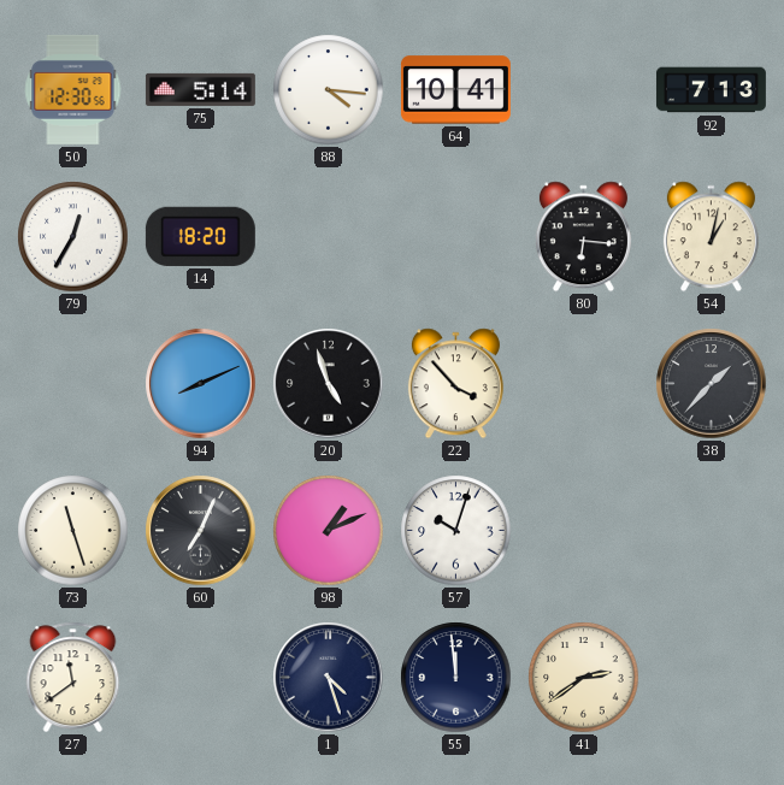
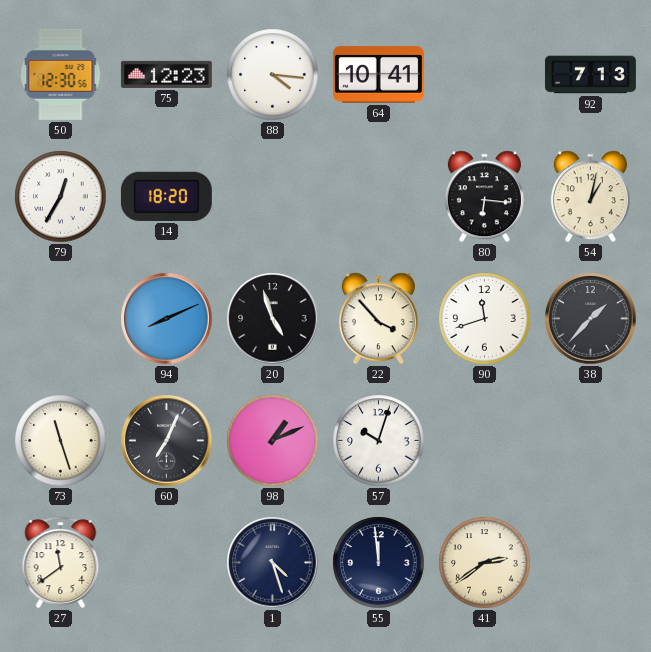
75: 5:14 -> 12:23 (166, 74)
90: none -> 11:42 (485, 319)
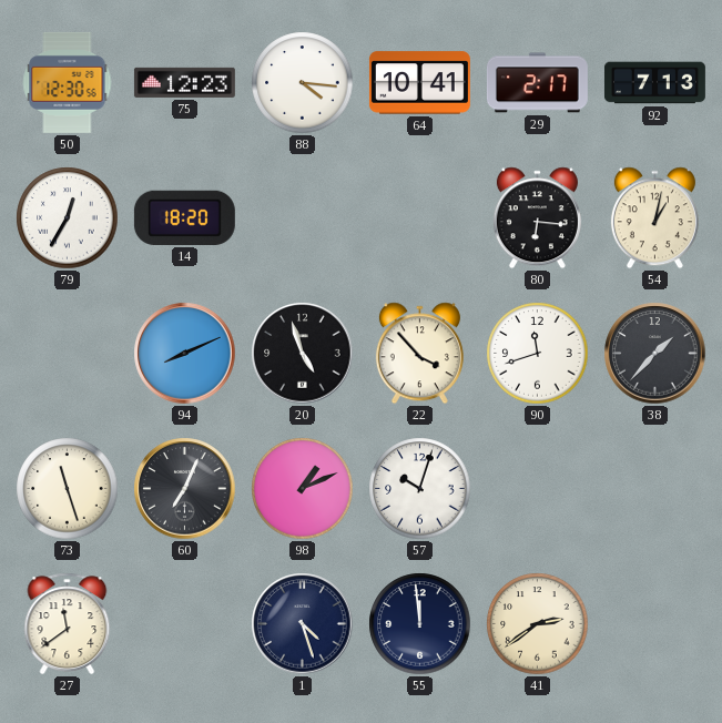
29: none -> 2:17 (537, 83)
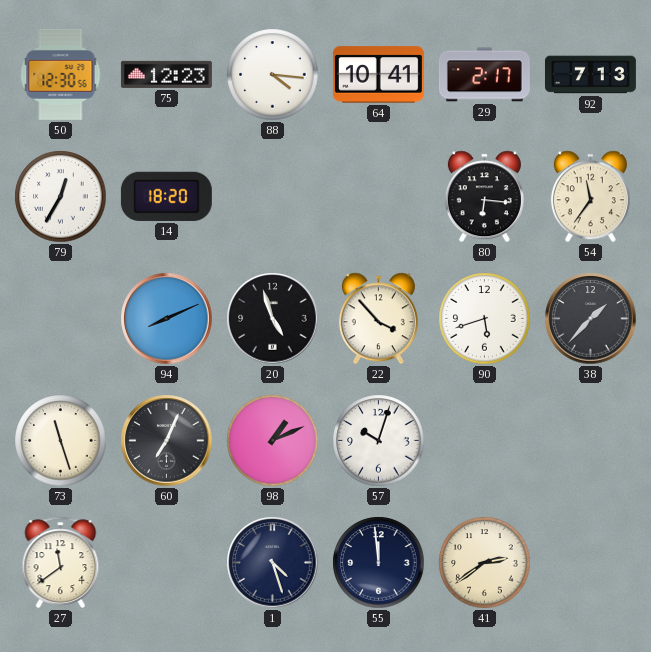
54: 1:02 -> 11:36 (590, 197)
90: 11:42 -> 5:42 (485, 319)
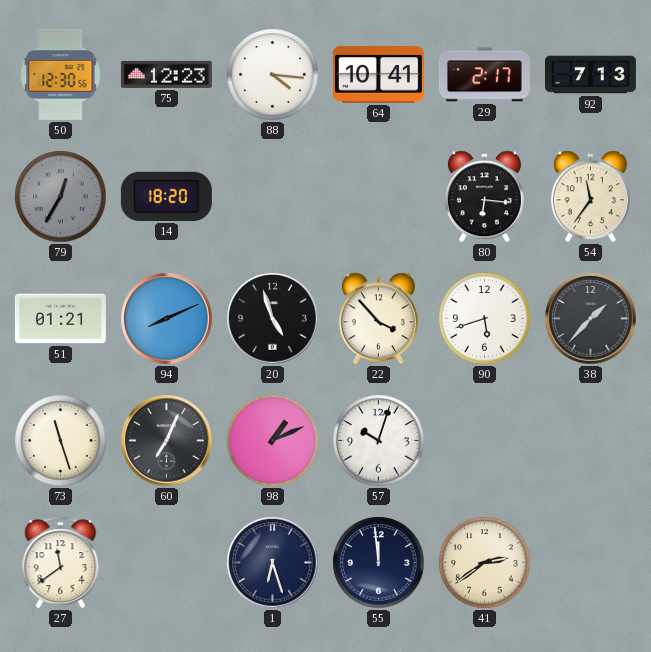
79 dial: white -> grey (61, 197)
51: none -> 01:21 (60, 319)
1: 4:27 -> 6:27 (273, 563)
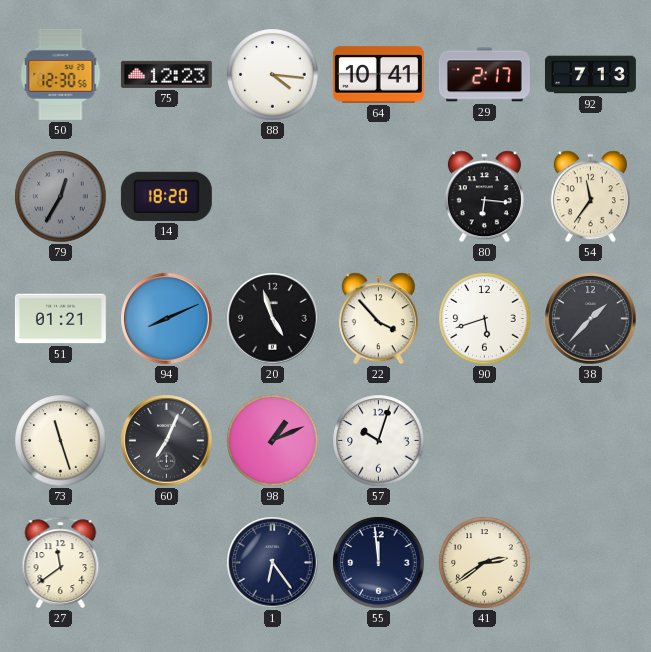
1: 6:27 -> 6:24 (273, 563)
